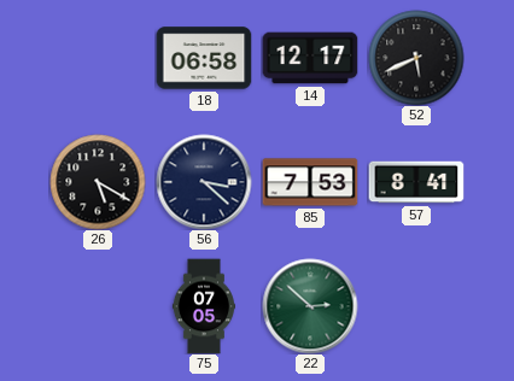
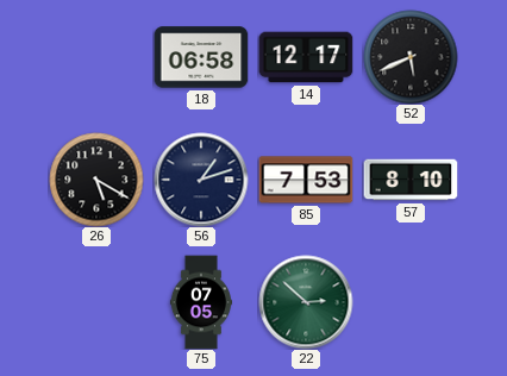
56: 3:22 -> 1:12 (201, 180)
57: 8:41 -> 8:10 (411, 180)
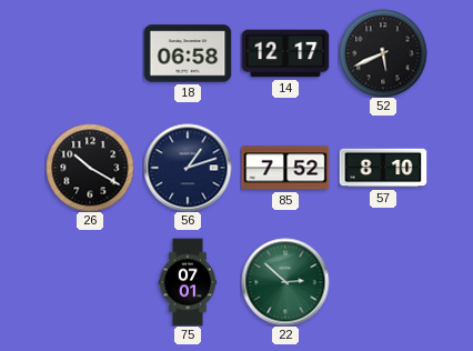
26: 5:20 -> 10:20 (90, 168)
85: 7:53 -> 7:52 (285, 168)
75: 07:05 -> 07:01 (188, 282)
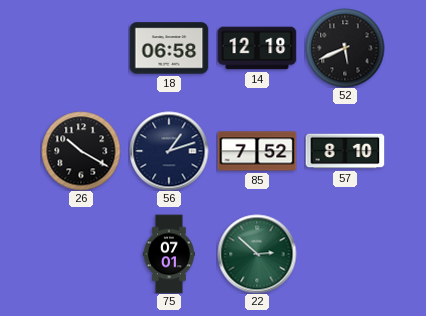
14: 12:17 -> 12:18 (257, 48)
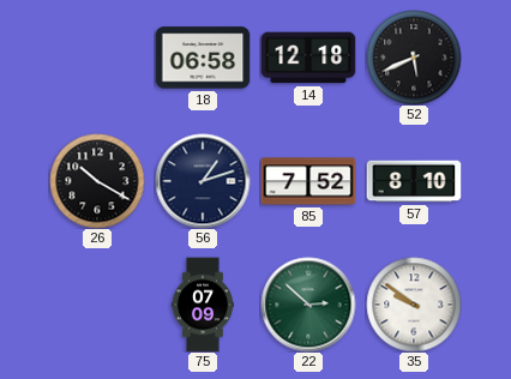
75: 07:01 -> 07:09 (203, 305)
35: none -> 9:51 (414, 305)
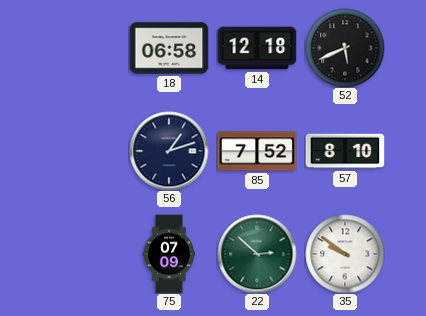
26: 10:20 -> none (97, 181)
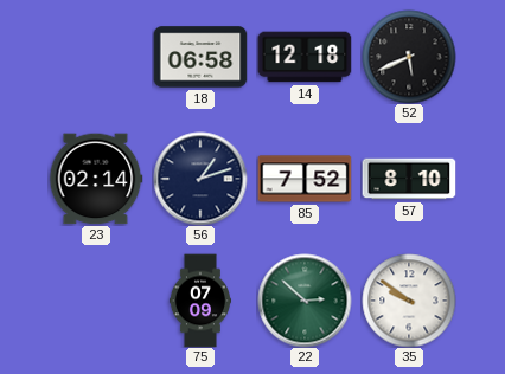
23: none -> 02:14 (96, 179)
